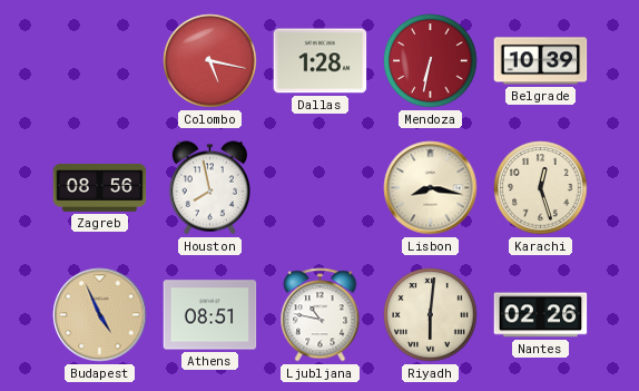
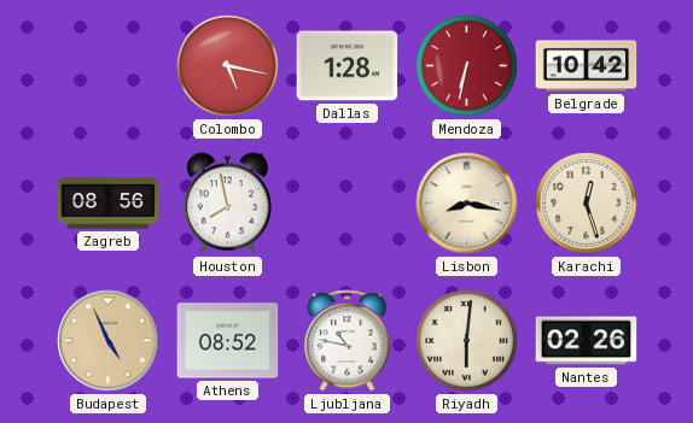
Belgrade: 10:39 -> 10:42 (587, 66)
Athens: 08:51 -> 08:52 (228, 341)
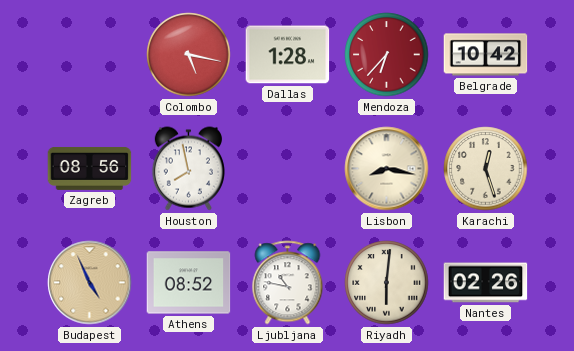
Mendoza: 6:32 -> 6:37 (387, 55)
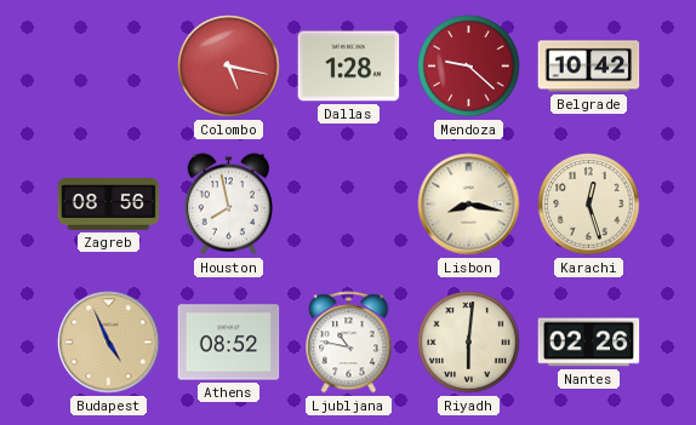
Mendoza: 6:37 -> 9:22 (469, 67)
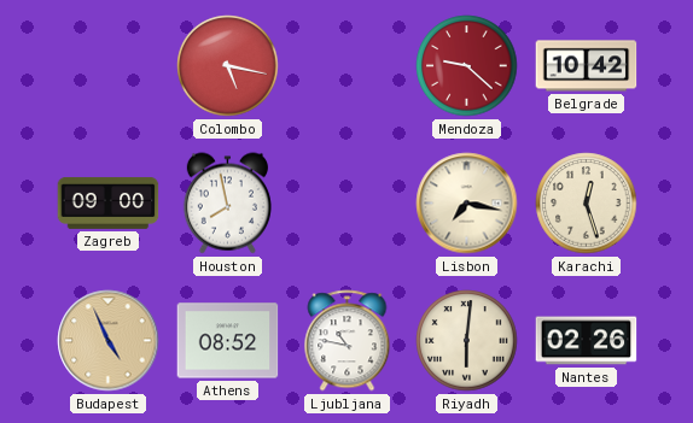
Dallas: 1:28 -> none (349, 67)
Zagreb: 08:56 -> 09:00 (109, 202)
Lisbon: 8:17 -> 7:17 (467, 204)
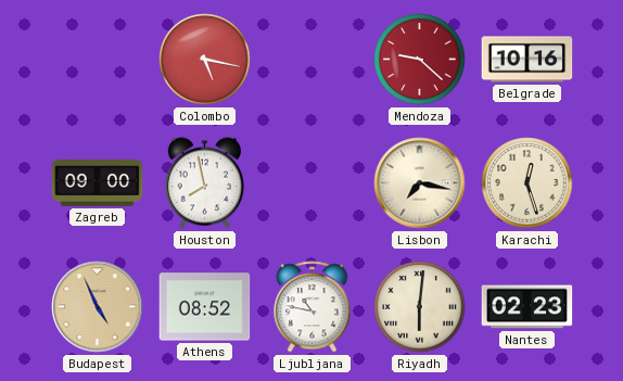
Belgrade: 10:42 -> 10:16 (527, 60)
Nantes: 02:26 -> 02:23 (527, 307)
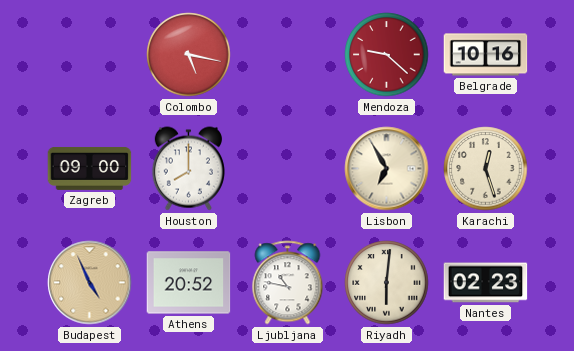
Houston: 7:58 -> 8:00 (188, 169)
Lisbon: 7:17 -> 6:55 (387, 169)
Athens: 08:52 -> 20:52 (189, 283)
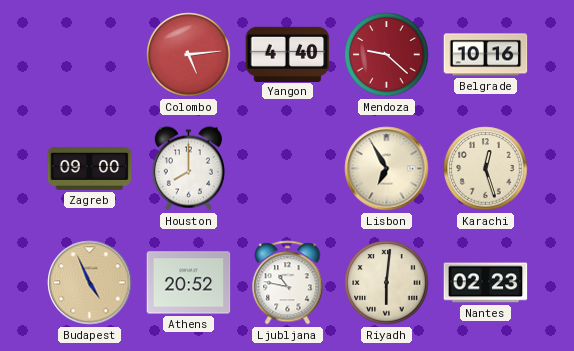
Colombo: 5:17 -> 5:14 (189, 55)
Yangon: none -> 4:40 (288, 54)
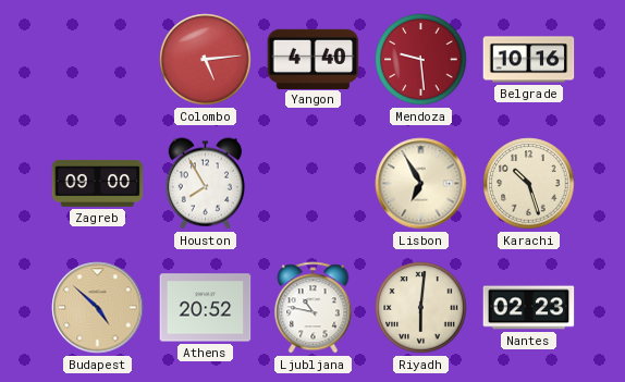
Mendoza: 9:22 -> 9:29 (421, 60)
Houston: 8:00 -> 7:55 (205, 184)
Karachi: 12:27 -> 10:27 (529, 184)
Budapest: 4:56 -> 4:52 (98, 308)
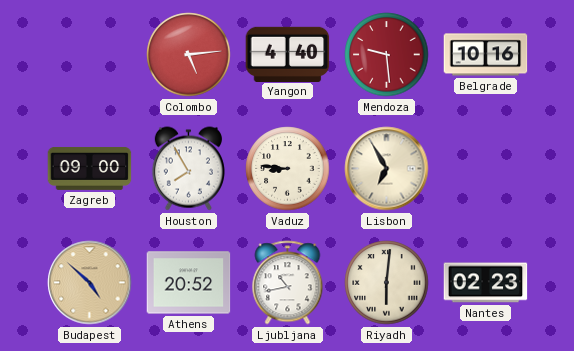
Vaduz: none -> 8:46 (288, 169)
Karachi: 10:27 -> none (529, 184)
Ljubljana: 10:47 -> 10:43 (288, 283)
